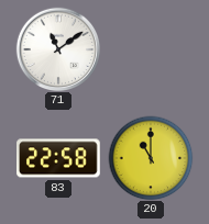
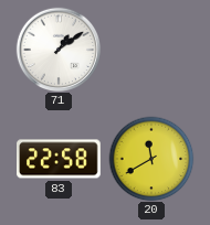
71: 11:09 -> 1:09 (57, 49)
20: 11:00 -> 11:40 (151, 159)
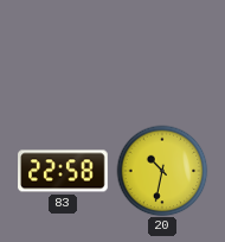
71: 1:09 -> none (57, 49)
20: 11:40 -> 10:32 (162, 171)
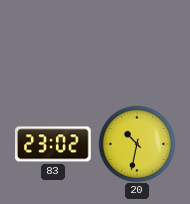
83: 22:58 -> 23:02 (53, 144)
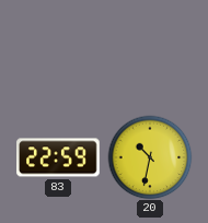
83: 23:02 -> 22:59 (58, 157)
